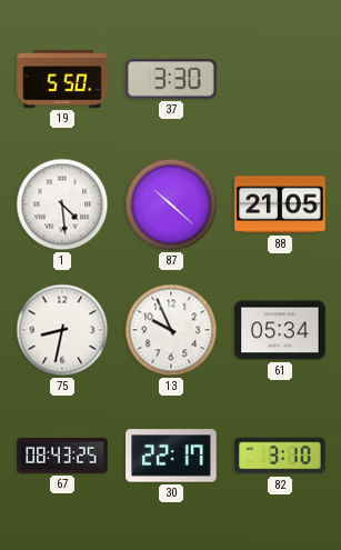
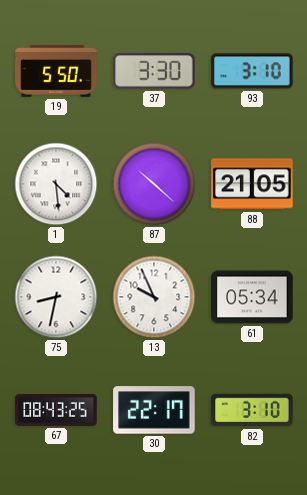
93: none -> 3:10 (252, 71)
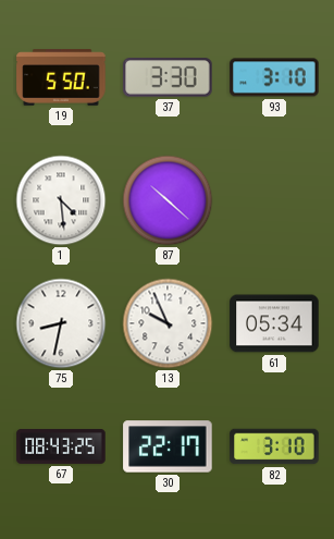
88: 21:05 -> none (252, 184)
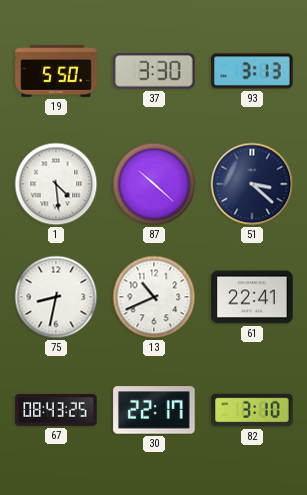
93: 3:10 -> 3:13 (252, 71)
51: none -> 3:22 (252, 184)
13: 9:56 -> 10:41 (154, 297)
61: 05:34 -> 22:41 (252, 297)
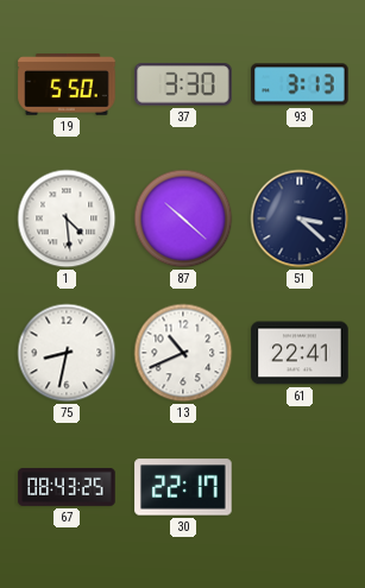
82: 3:10 -> none (252, 410)
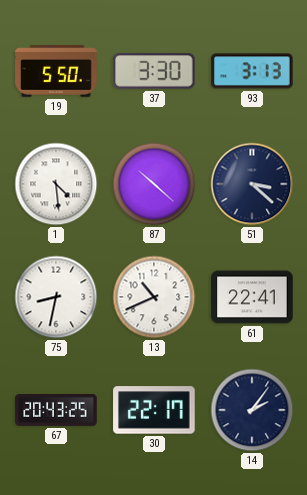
67: 08:43 -> 20:43 (56, 410)
14: none -> 2:06 (252, 410)
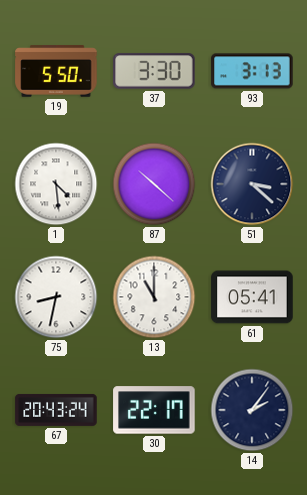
13: 10:41 -> 11:00 (154, 297)
61: 22:41 -> 05:41 (252, 297)
67: 20:43:25 -> 20:43:24 (56, 410)
